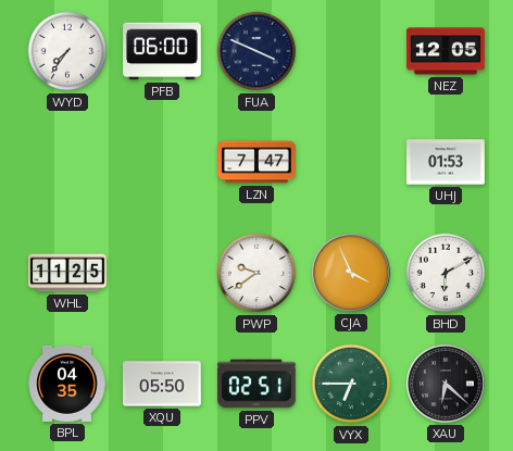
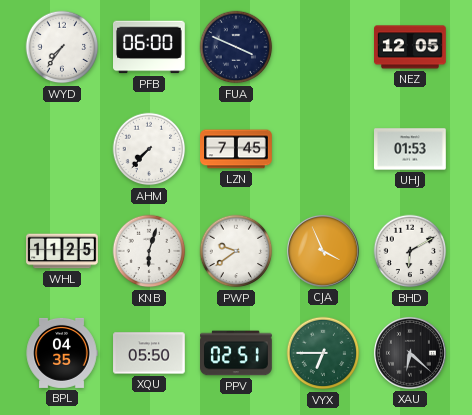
AHM: none -> 7:37 (149, 149)
LZN: 7:47 -> 7:45 (236, 149)
KNB: none -> 6:03 (149, 251)
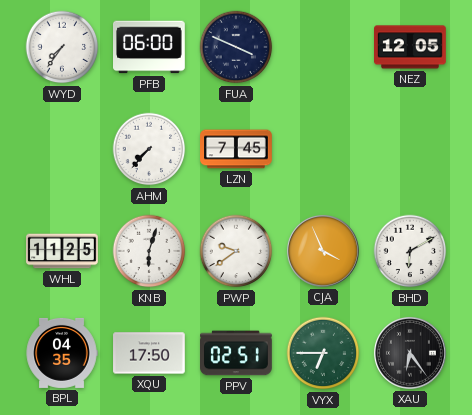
UHJ: 01:53 -> none (410, 149)
XQU: 05:50 -> 17:50 (149, 353)
XAU: 6:22 -> 6:24 (410, 353)
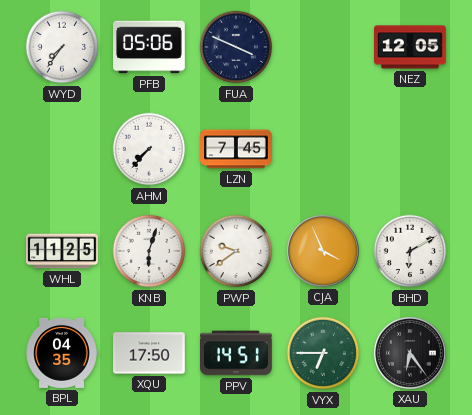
PFB: 06:00 -> 05:06 (150, 47)
PPV: 02:51 -> 14:51 (237, 353)
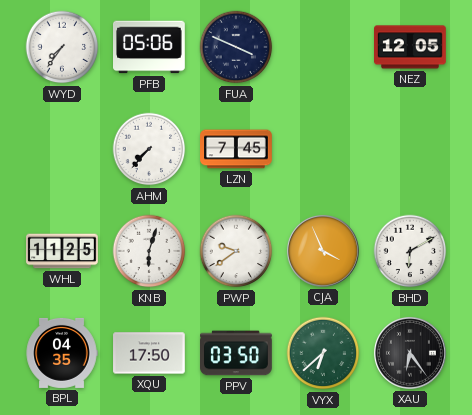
PPV: 14:51 -> 03:50 (237, 353)
VYX: 6:45 -> 6:38 (323, 353)
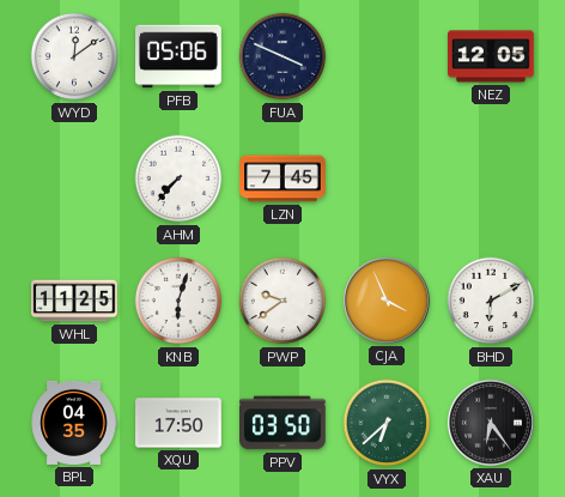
WYD: 7:36 -> 12:09 (74, 56)
